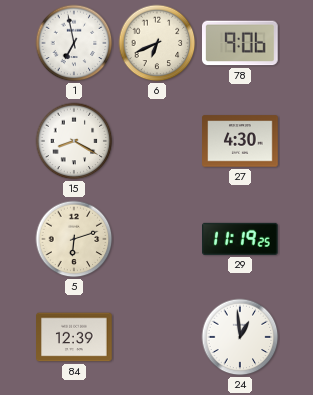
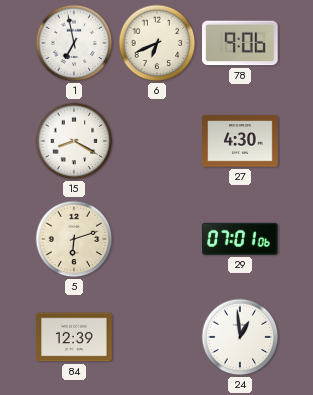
29: 11:19 -> 07:01 (241, 239)
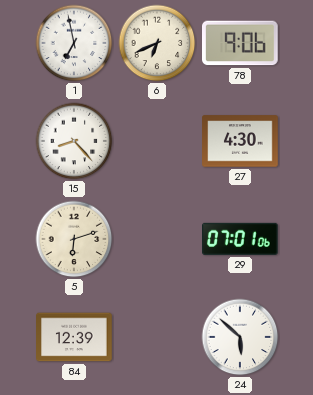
15: 8:20 -> 8:23 (74, 141)
24: 12:59 -> 5:52 (240, 337)
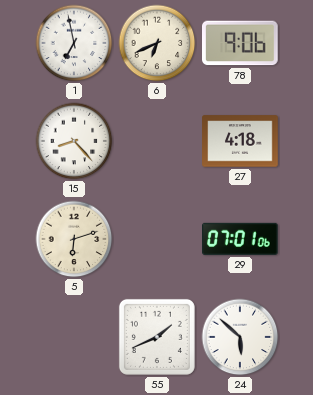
27: 4:30 -> 4:18 (240, 141)
84: 12:39 -> none (74, 337)
55: none -> 1:41 (157, 337)
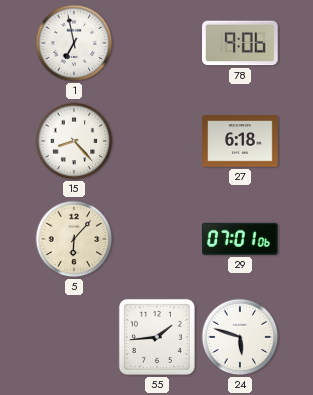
6: 6:41 -> none (157, 43)
27: 4:18 -> 6:18 (240, 141)
5: 6:12 -> 6:07 (74, 239)
55: 1:41 -> 1:44 (157, 337)
24: 5:52 -> 5:48 (240, 337)
